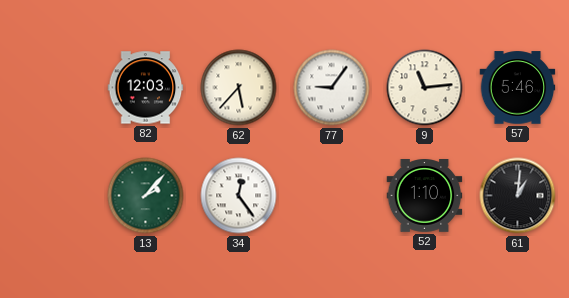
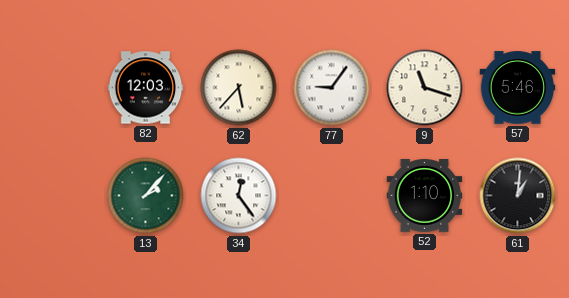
9: 11:14 -> 11:18 (425, 88)
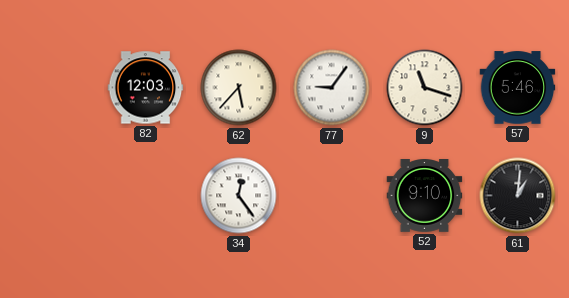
13: 2:07 -> none (146, 196)
52: 1:10 -> 9:10 (425, 196)
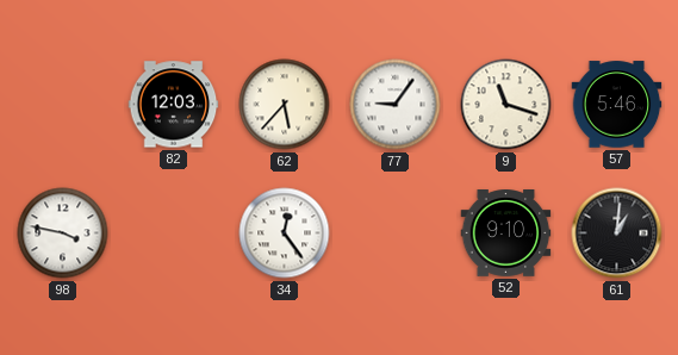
98: none -> 3:47 (63, 233)
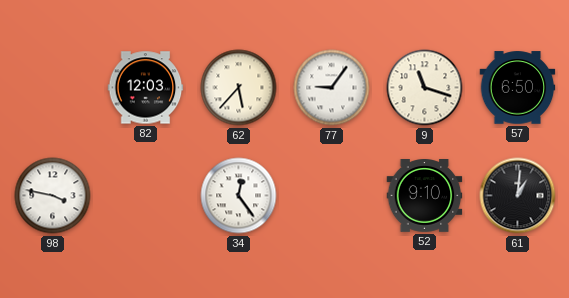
57: 5:46 -> 6:50 (518, 88)
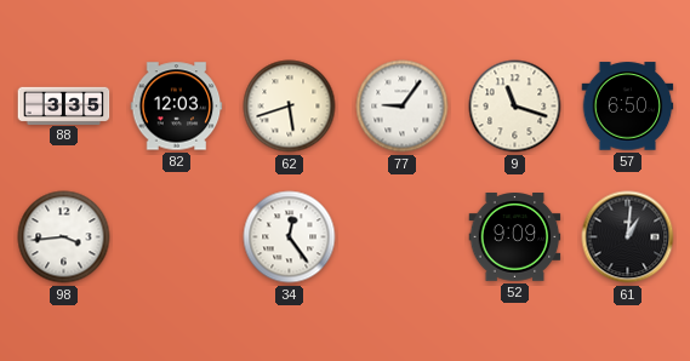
88: none -> 3:35 (64, 105)
62: 5:37 -> 5:42 (290, 107)
98: 3:47 -> 3:44 (64, 237)
52: 9:10 -> 9:09 (515, 237)
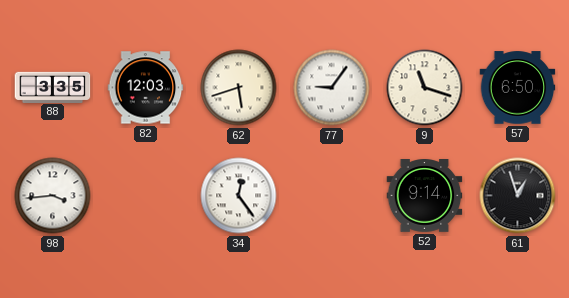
52: 9:09 -> 9:14 (425, 196)
61: 1:01 -> 12:57 (518, 196)
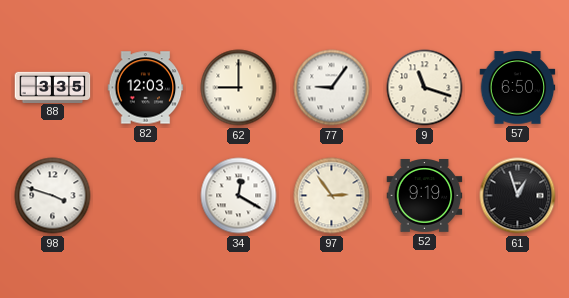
62: 5:42 -> 9:00 (239, 88)
98: 3:44 -> 3:48 (53, 196)
34: 12:24 -> 12:20 (239, 196)
97: none -> 2:54 (332, 196)
52: 9:14 -> 9:19 (425, 196)
